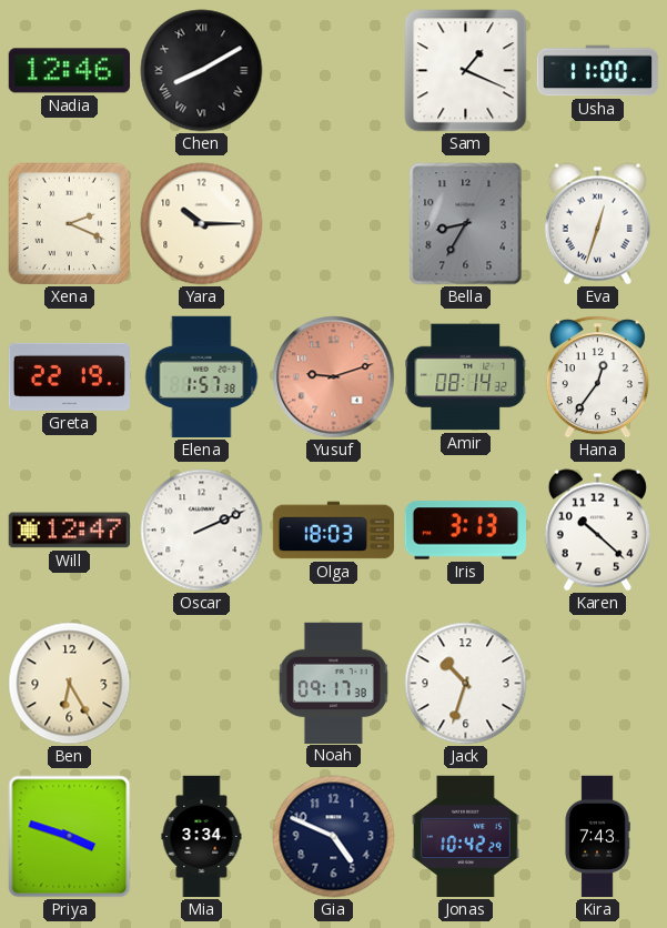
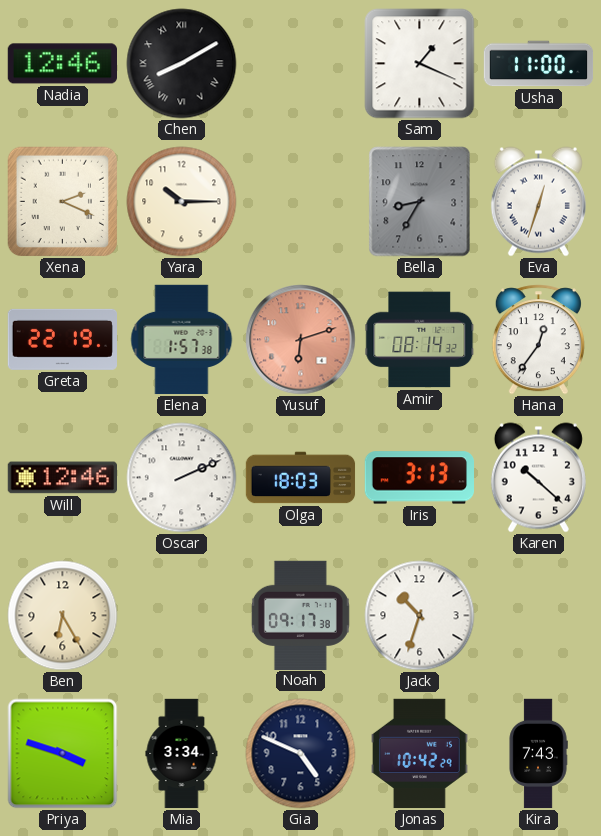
Yusuf: 9:12 -> 6:12 (301, 340)
Will: 12:47 -> 12:46 (62, 478)
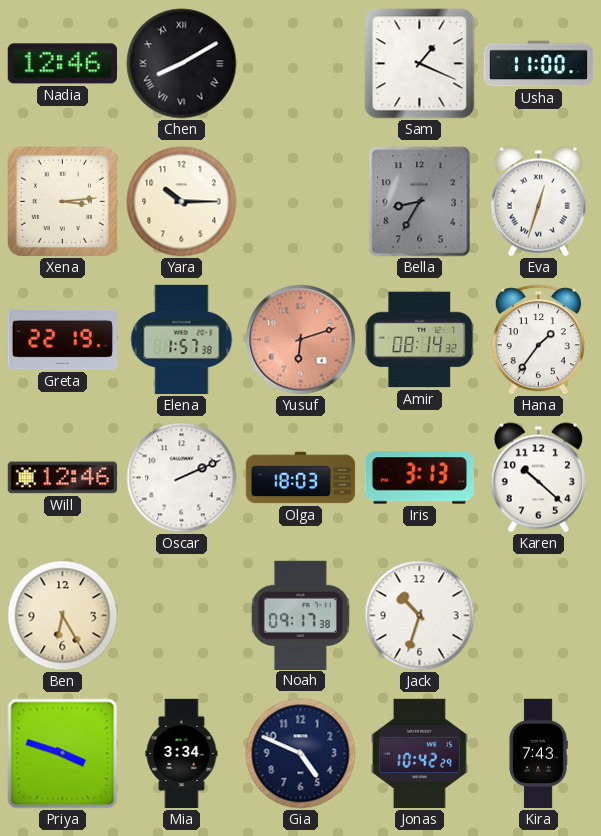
Xena: 2:19 -> 3:14 (63, 202)
Hana: 12:36 -> 1:36 (538, 340)
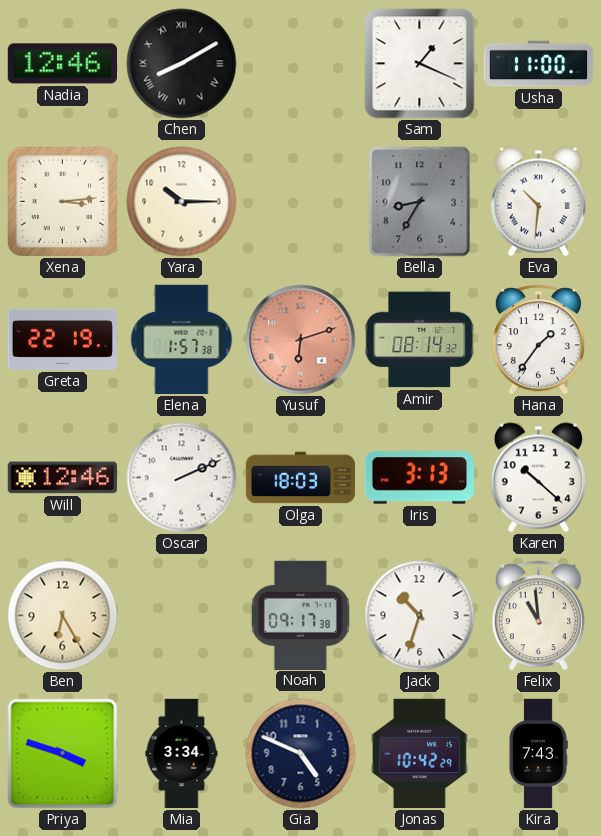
Eva: 12:33 -> 10:31 (538, 202)
Felix: none -> 10:59 (538, 616)
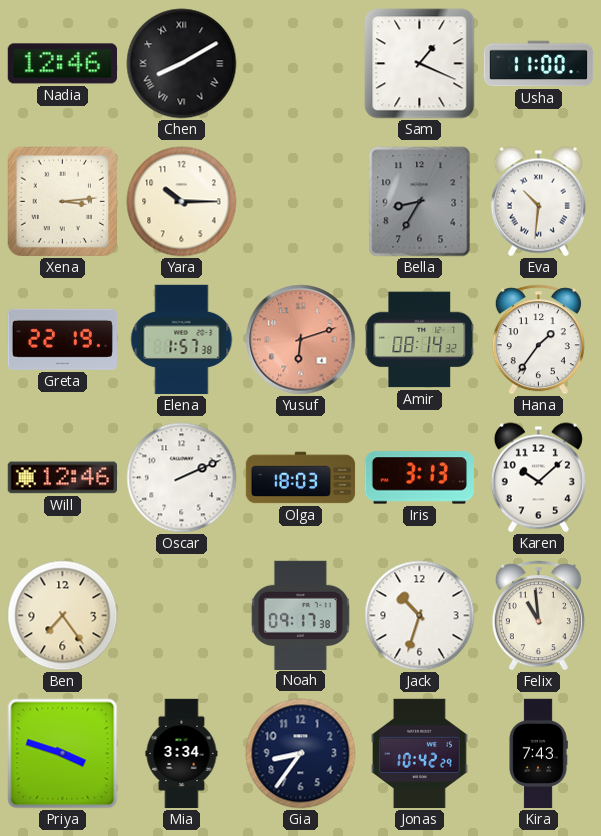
Karen: 10:22 -> 10:08 (538, 478)
Ben: 6:25 -> 7:24 (63, 616)
Gia: 4:49 -> 8:36 (301, 754)
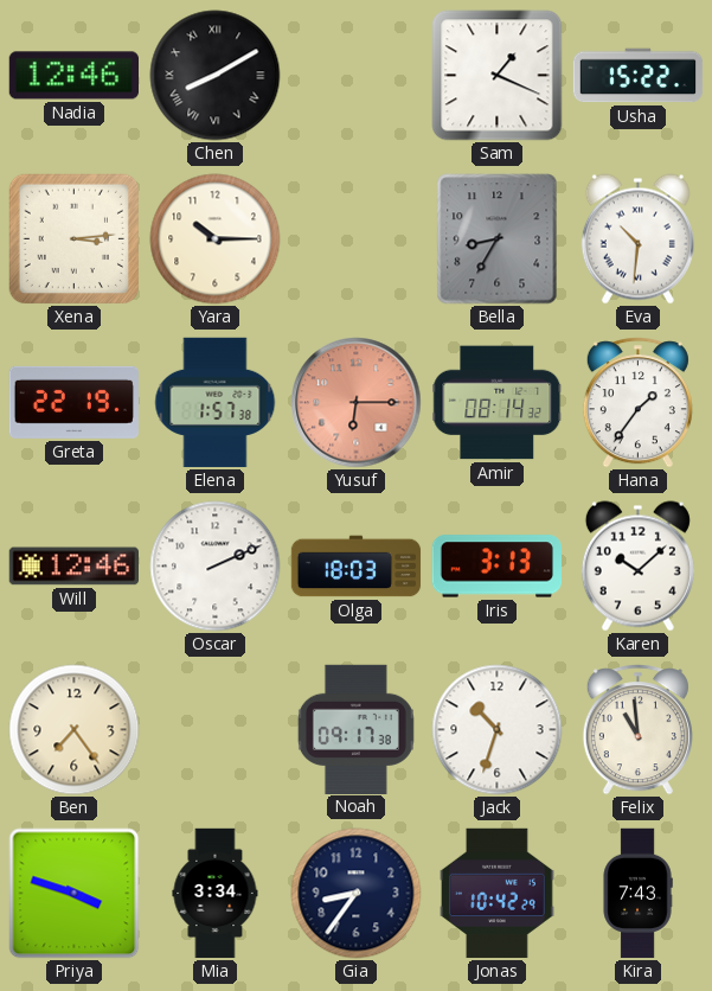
Usha: 11:00 -> 15:22 (639, 76)
Yusuf: 6:12 -> 6:15 (357, 403)
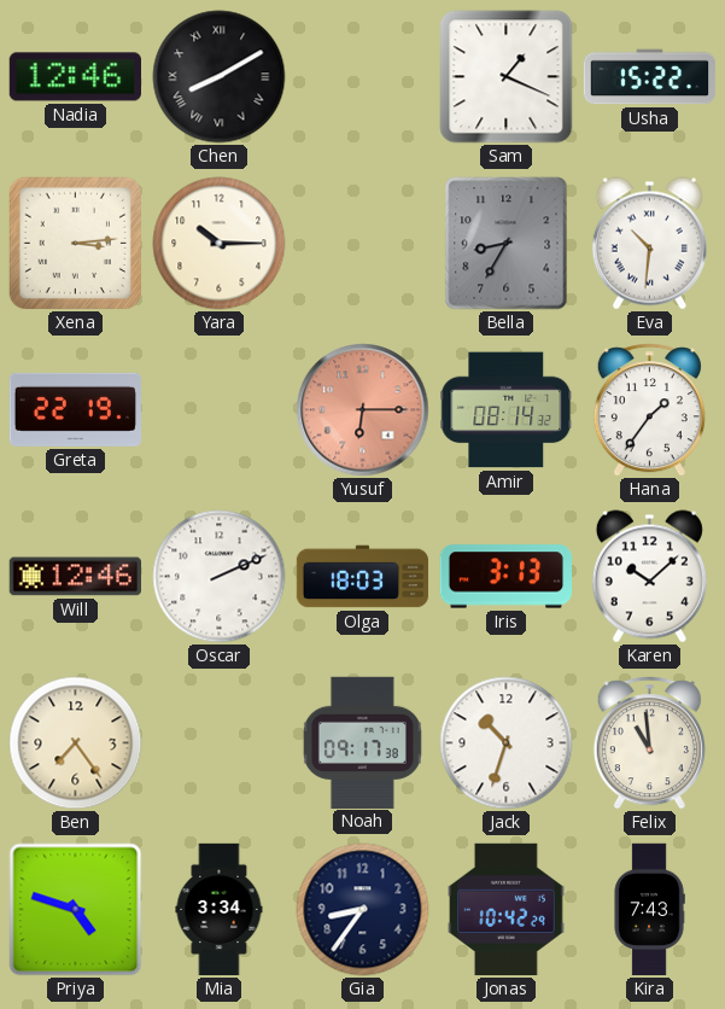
Elena: 1:57 -> none (216, 403)
Priya: 3:48 -> 4:48 (76, 910)
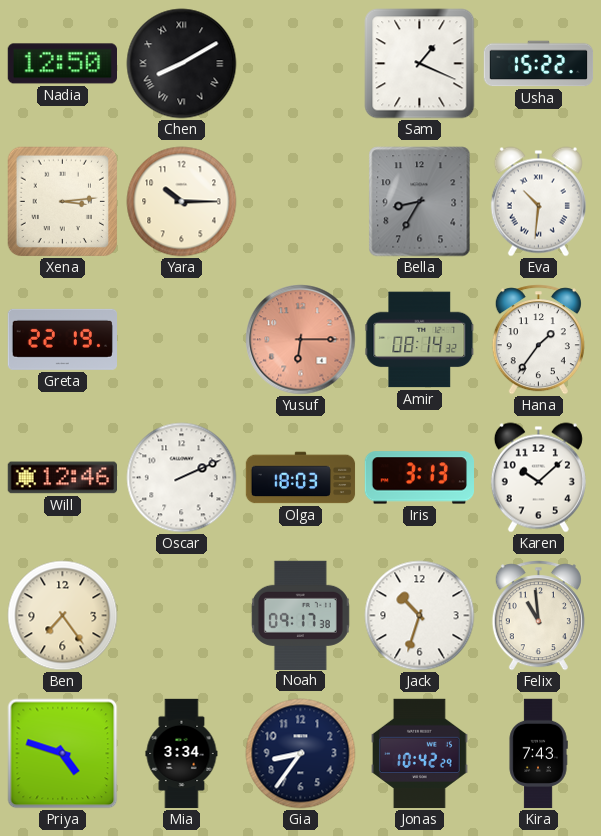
Nadia: 12:46 -> 12:50 (62, 64)
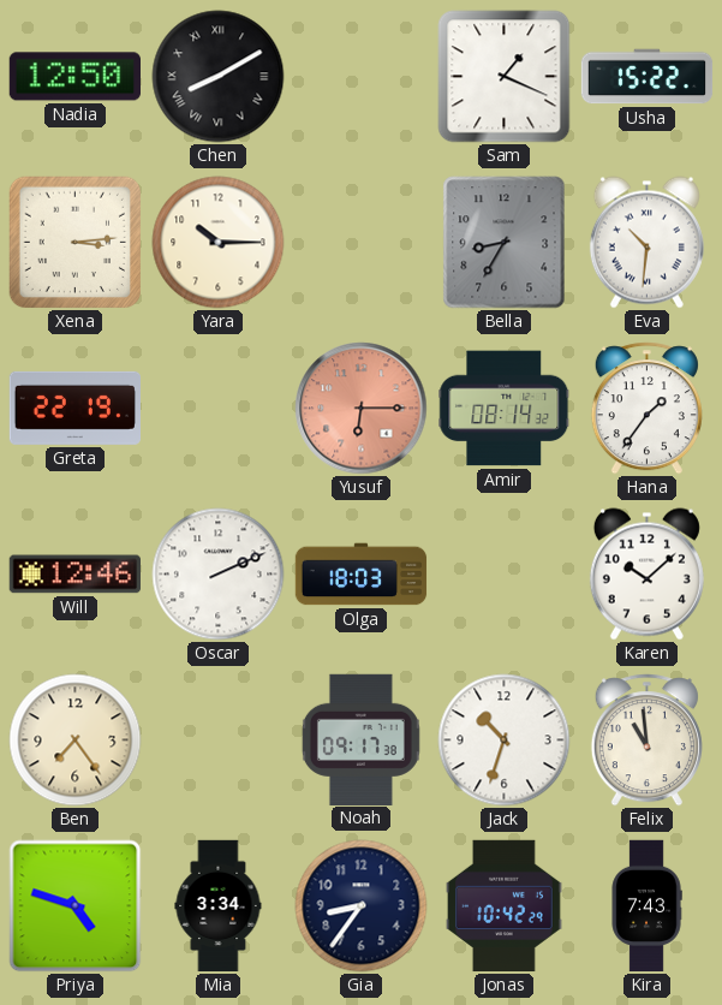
Iris: 3:13 -> none (419, 478)
